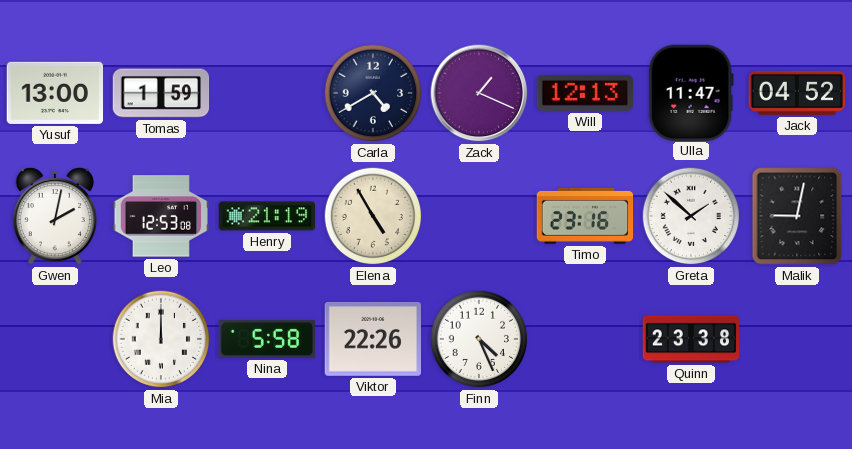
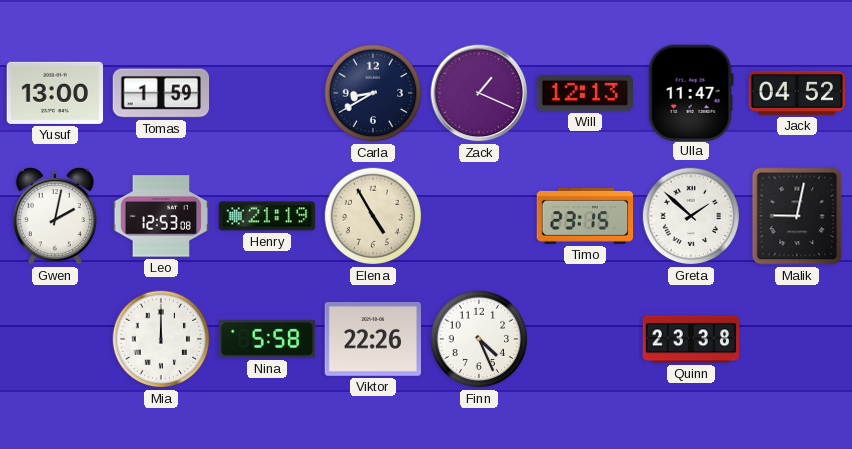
Carla: 4:40 -> 8:40 (373, 93)
Timo: 23:16 -> 23:15 (585, 216)
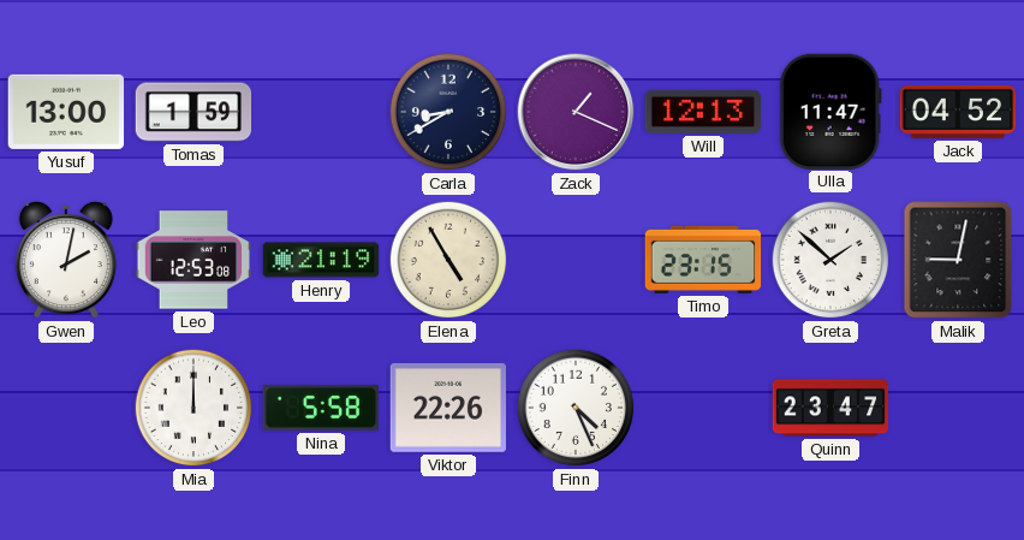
Quinn: 23:38 -> 23:47 (830, 408)
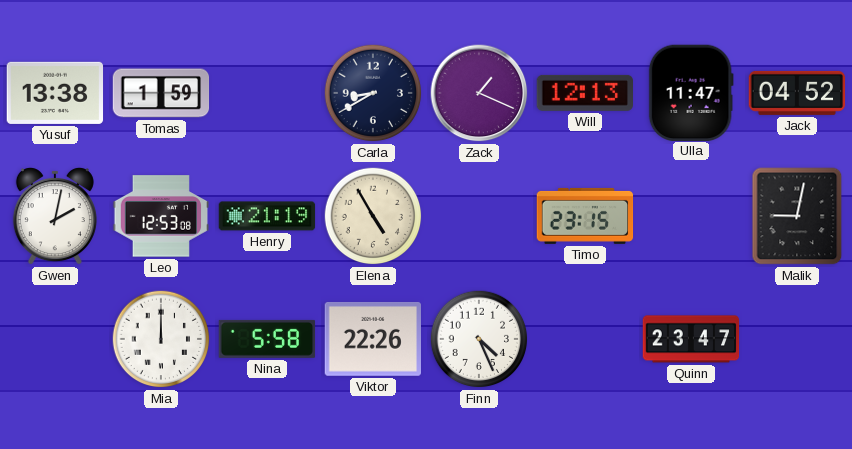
Yusuf: 13:00 -> 13:38 (55, 93)
Greta: 1:52 -> none (830, 260)
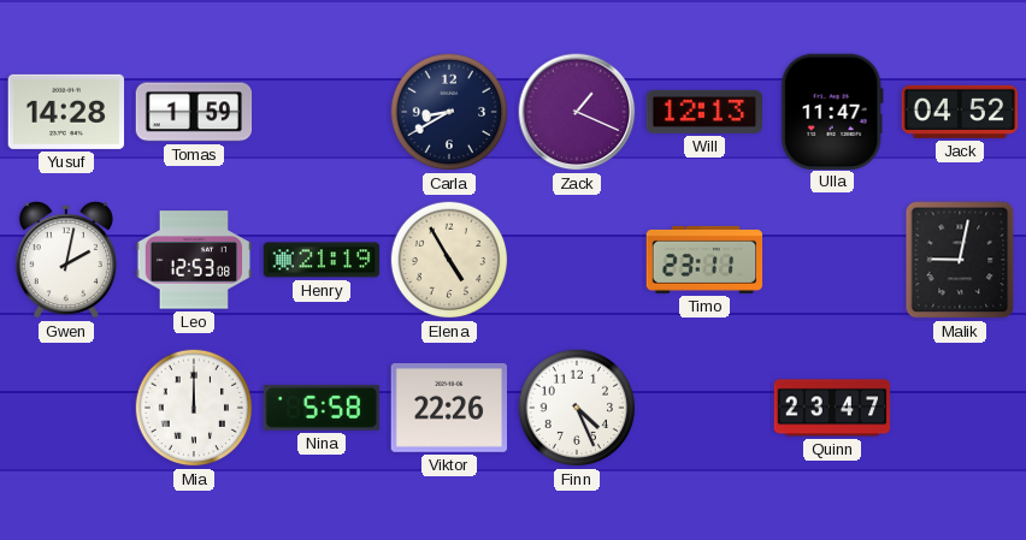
Yusuf: 13:38 -> 14:28 (66, 112)
Timo: 23:15 -> 23:11 (704, 260)
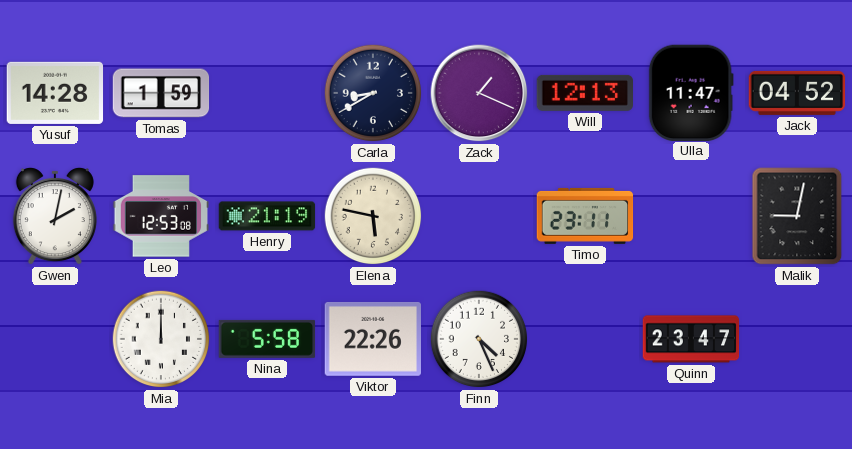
Elena: 4:55 -> 5:47 (373, 216)
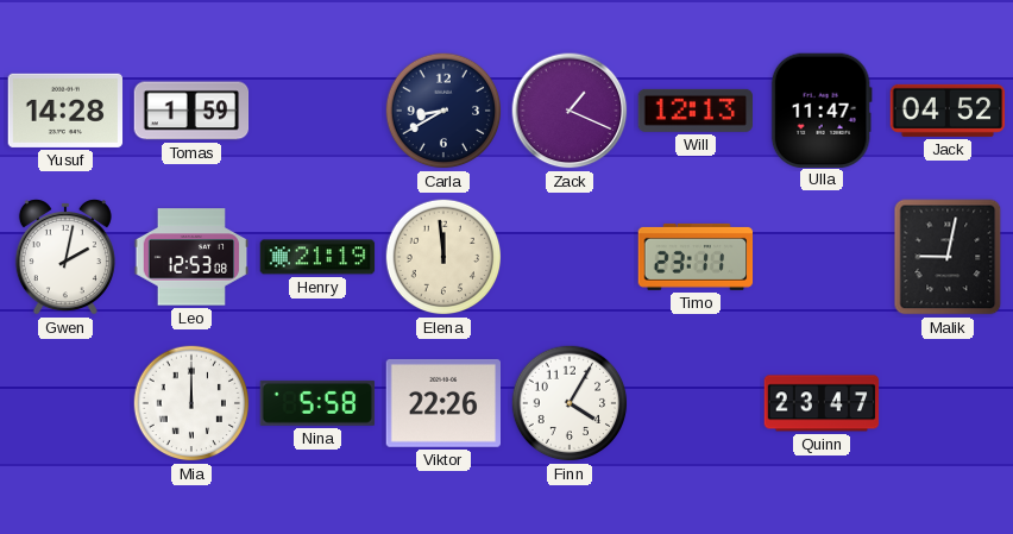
Elena: 5:47 -> 11:59 (443, 257)
Finn: 4:26 -> 4:05 (570, 403)
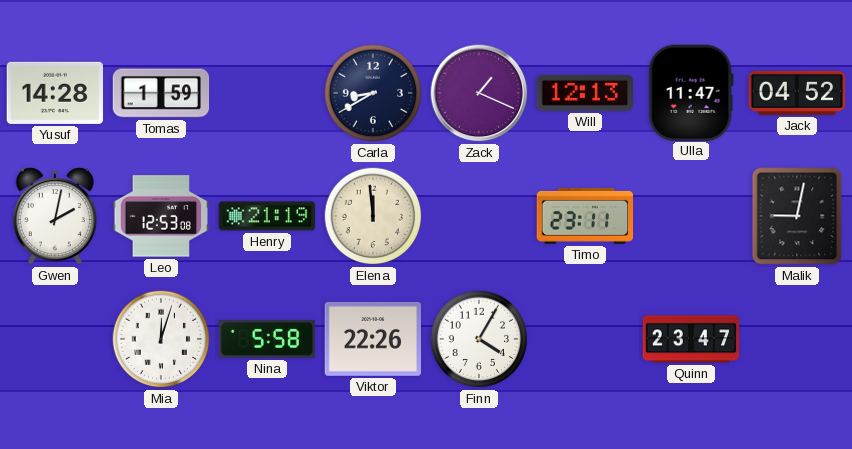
Mia: 12:00 -> 12:03 (161, 339)
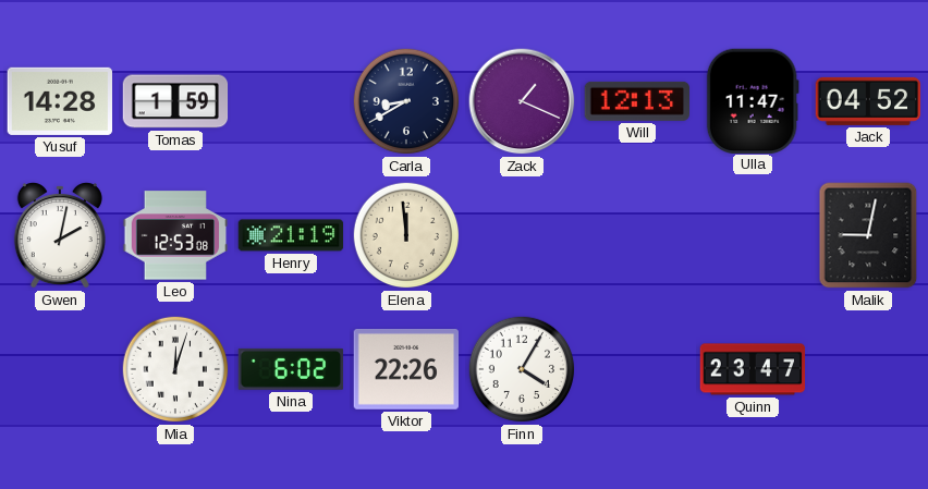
Timo: 23:11 -> none (585, 216)
Nina: 5:58 -> 6:02 (291, 369)
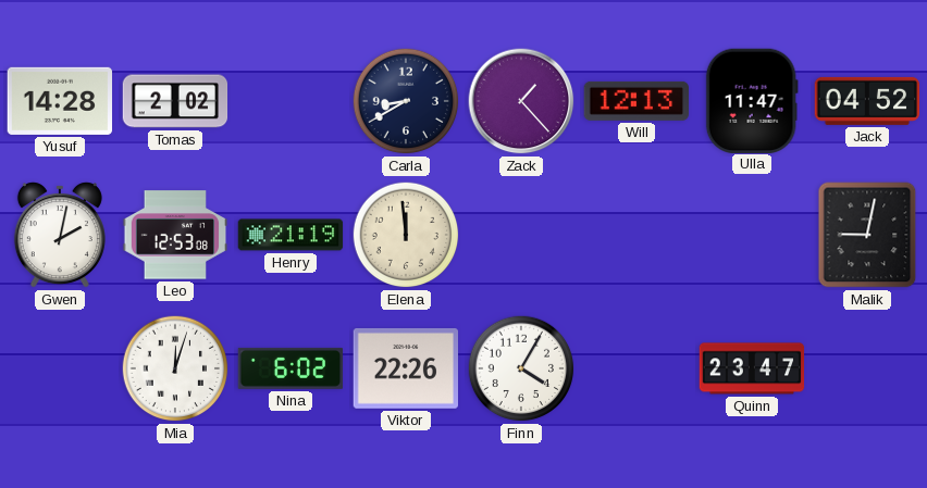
Tomas: 1:59 -> 2:02 (175, 101)
Zack: 1:19 -> 1:23 (521, 101)
